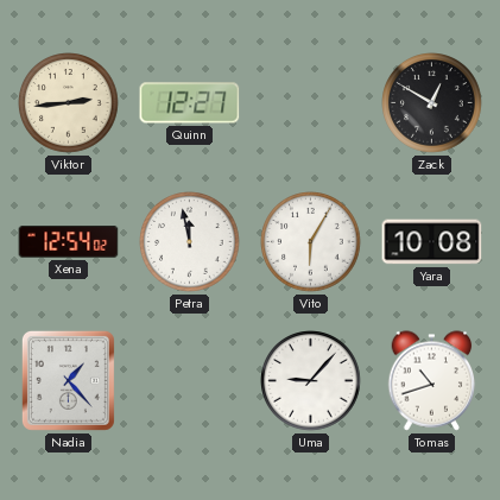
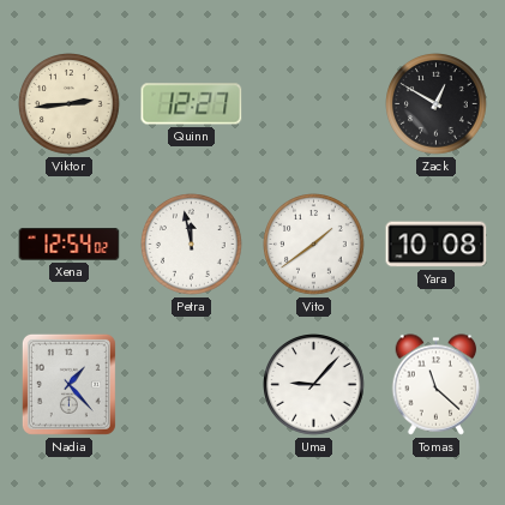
Vito: 6:05 -> 1:39 (314, 245)
Tomas: 10:42 -> 11:22 (437, 385)
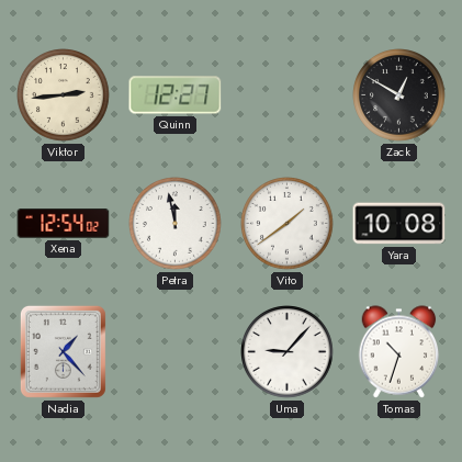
Tomas: 11:22 -> 10:33 (399, 352)
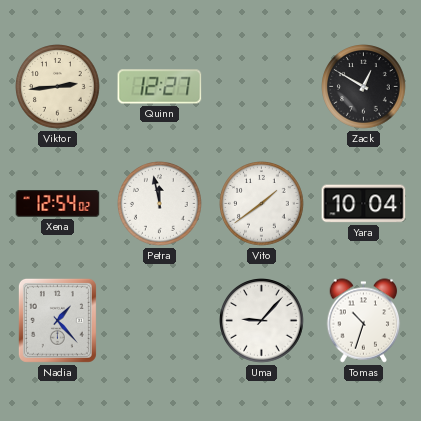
Yara: 10:08 -> 10:04 (364, 204)
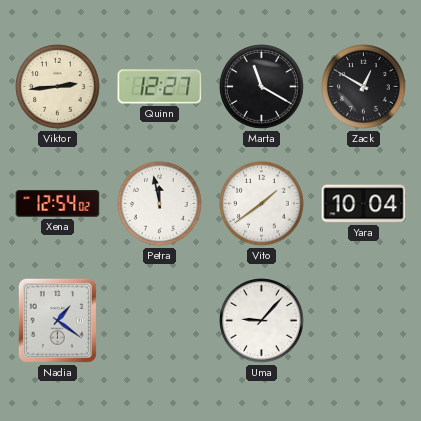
Marta: none -> 11:20 (262, 87)
Nadia: 1:23 -> 1:21 (57, 320)
Tomas: 10:33 -> none (364, 321)
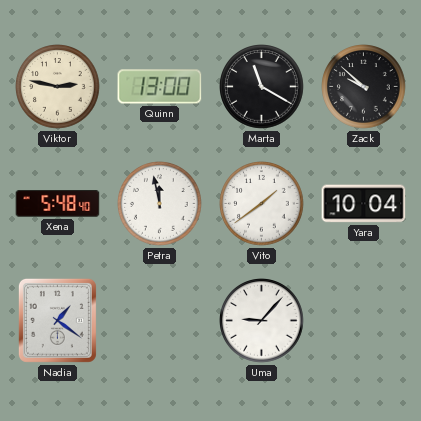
Viktor: 2:44 -> 2:47 (58, 87)
Quinn: 12:27 -> 13:00 (160, 87)
Zack: 12:50 -> 9:52 (364, 87)
Xena: 12:54 -> 5:48 (58, 204)
